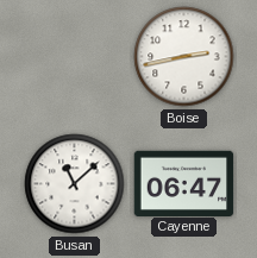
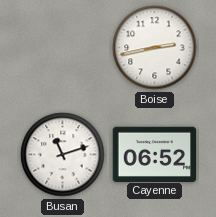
Busan: 11:08 -> 11:12 (63, 155)
Cayenne: 06:47 -> 06:52 (155, 154)
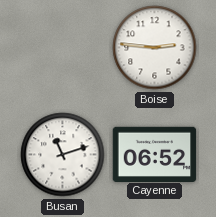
Boise: 2:43 -> 2:46 (155, 48)
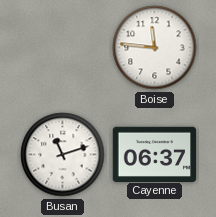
Boise: 2:46 -> 11:46 (155, 48)
Cayenne: 06:52 -> 06:37 (155, 154)
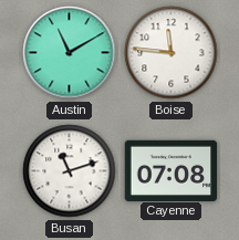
Austin: none -> 11:10 (70, 53)
Cayenne: 06:37 -> 07:08 (172, 170)
